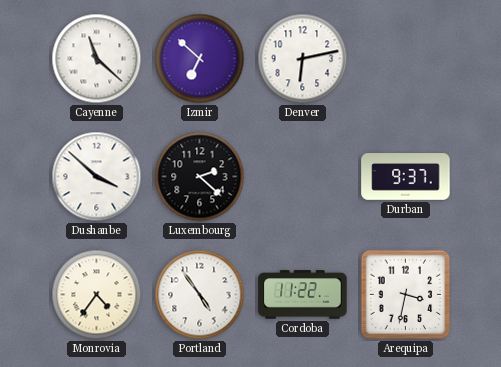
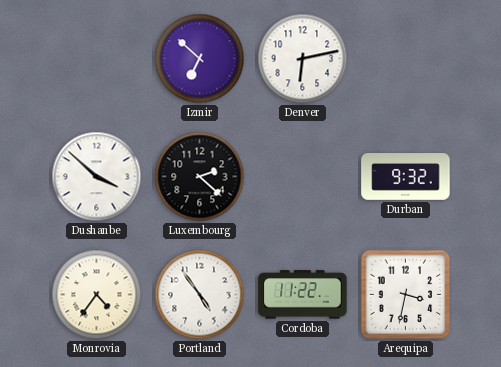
Cayenne: 11:22 -> none (97, 59)
Durban: 9:37 -> 9:32 (406, 177)
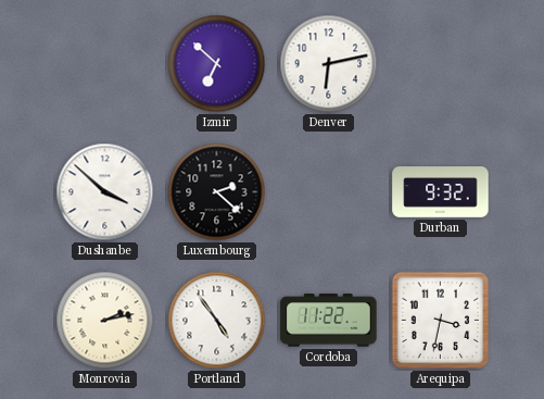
Monrovia: 4:36 -> 2:13 (105, 321)
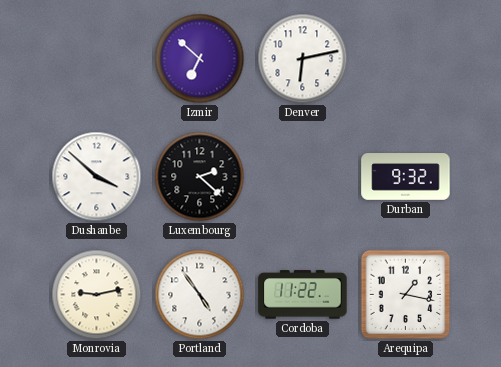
Monrovia: 2:13 -> 9:13 (97, 295)
Arequipa: 3:32 -> 1:17 (406, 295)
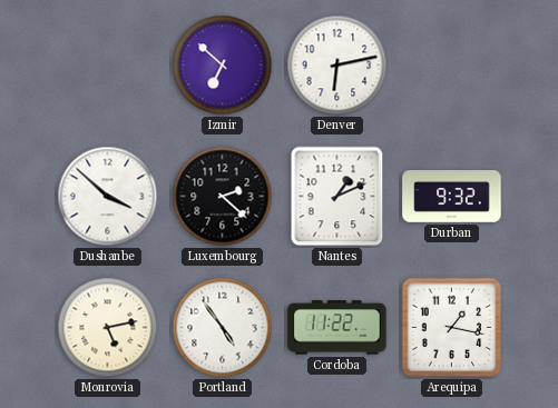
Nantes: none -> 1:11 (337, 197)
Monrovia: 9:13 -> 5:13 (108, 328)
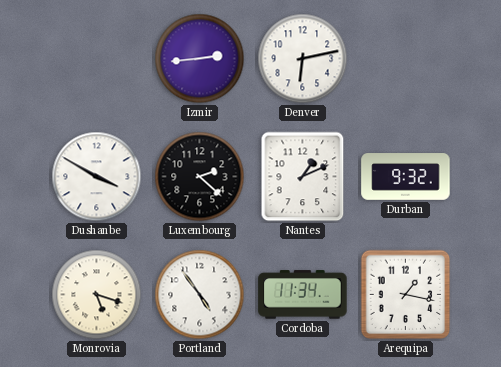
Izmir: 6:52 -> 2:44 (200, 59)
Dushanbe: 3:52 -> 3:50 (97, 177)
Monrovia: 5:13 -> 5:18 (97, 295)
Cordoba: 11:22 -> 11:34 (303, 295)
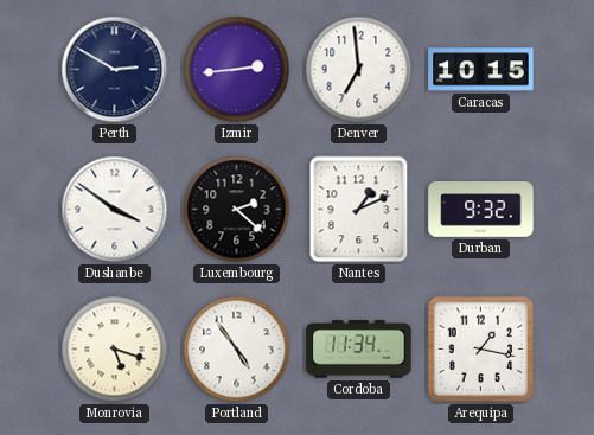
Perth: none -> 2:50 (115, 70)
Denver: 6:13 -> 6:59 (359, 70)
Caracas: none -> 10:15 (481, 70)
Dushanbe: 3:50 -> 3:51 (115, 210)
